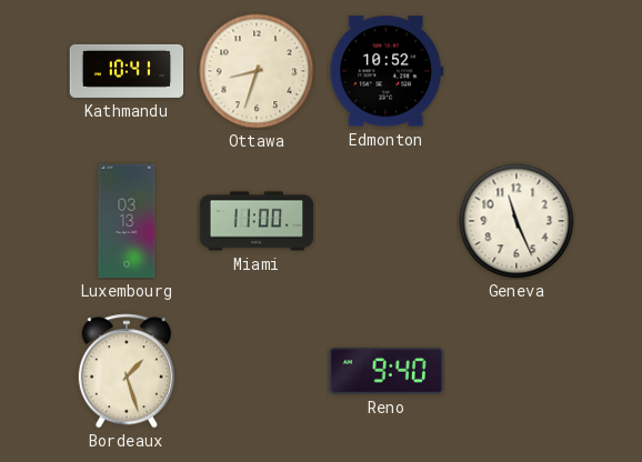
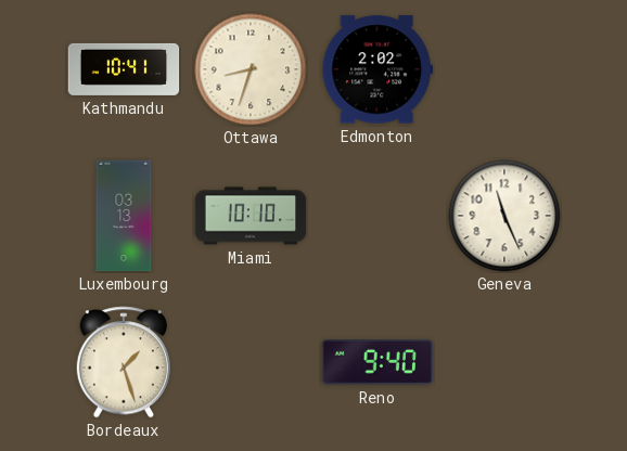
Edmonton: 10:52 -> 2:02 (378, 69)
Miami: 11:00 -> 10:10 (251, 216)
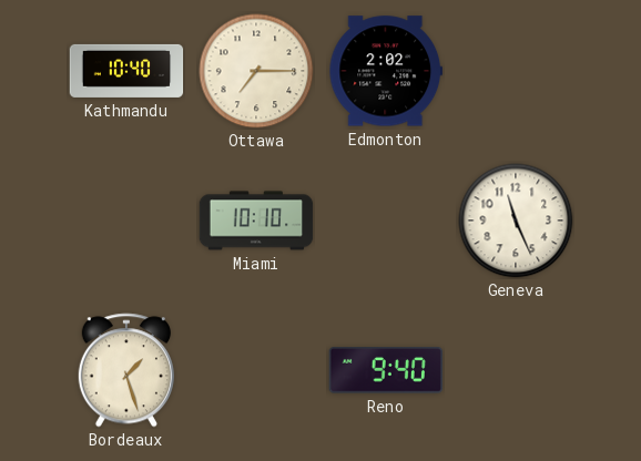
Kathmandu: 10:41 -> 10:40 (126, 71)
Ottawa: 8:33 -> 7:15 (256, 71)
Luxembourg: 03:13 -> none (124, 216)
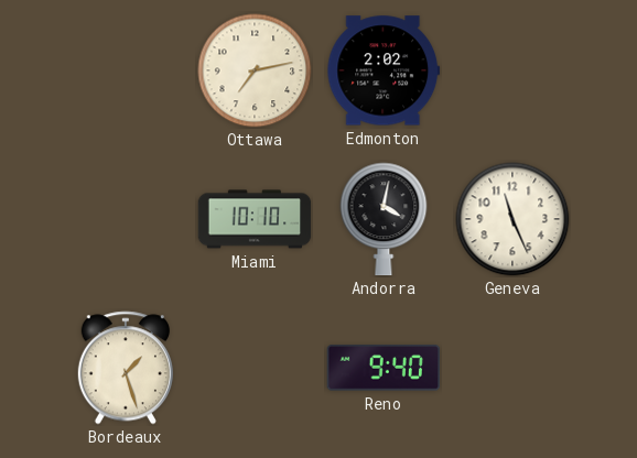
Kathmandu: 10:40 -> none (126, 71)
Ottawa: 7:15 -> 7:13 (255, 70)
Andorra: none -> 4:02 (384, 219)
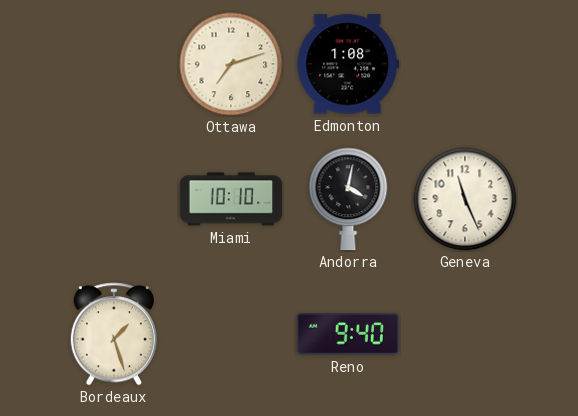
Ottawa: 7:13 -> 7:12 (231, 64)
Edmonton: 2:02 -> 1:08 (348, 64)
